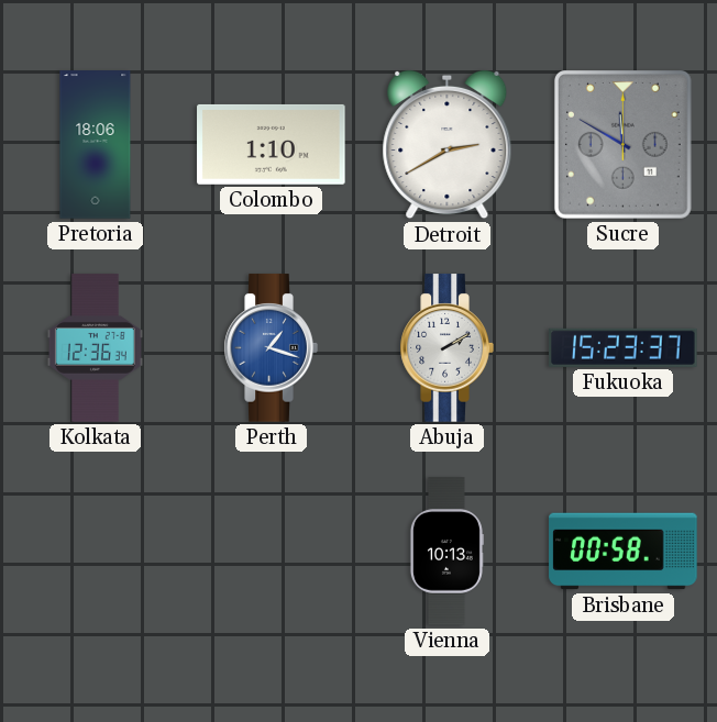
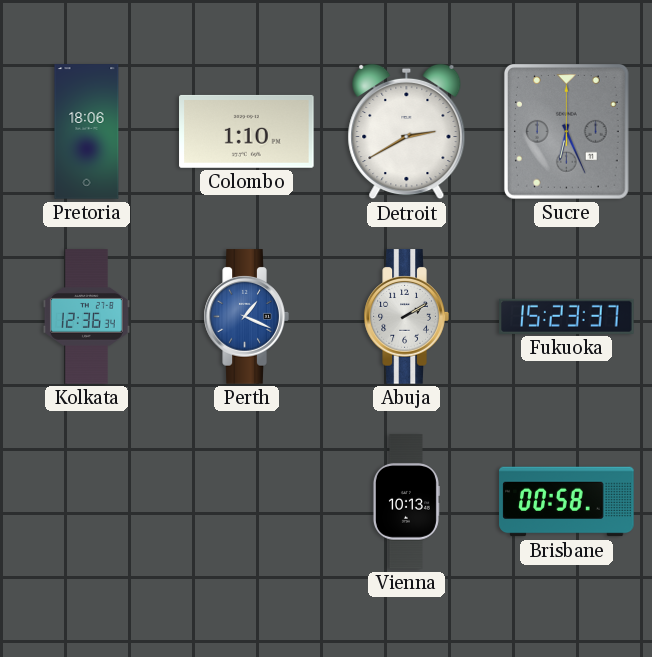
Sucre: 11:50 -> 6:26 (566, 132)
Perth: 1:18 -> 1:19 (246, 317)
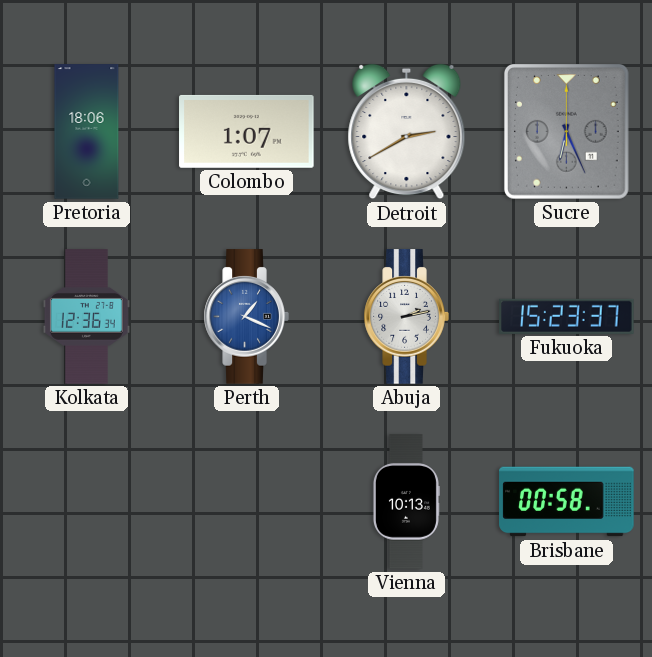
Colombo: 1:10 -> 1:07 (247, 131)
Abuja: 2:10 -> 2:13 (406, 317)
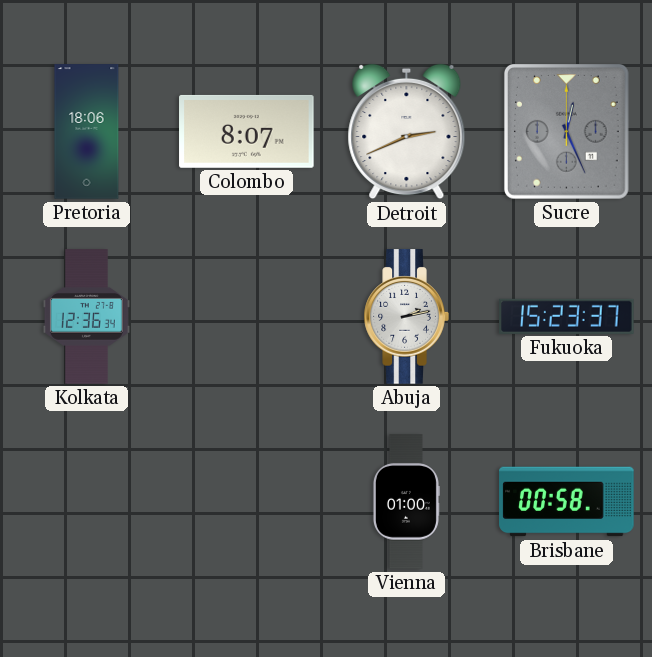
Colombo: 1:07 -> 8:07 (247, 131)
Detroit: 2:40 -> 2:41 (407, 132)
Sucre: 6:26 -> 12:26 (566, 132)
Perth: 1:19 -> none (246, 317)
Vienna: 10:13 -> 01:00 (406, 502)
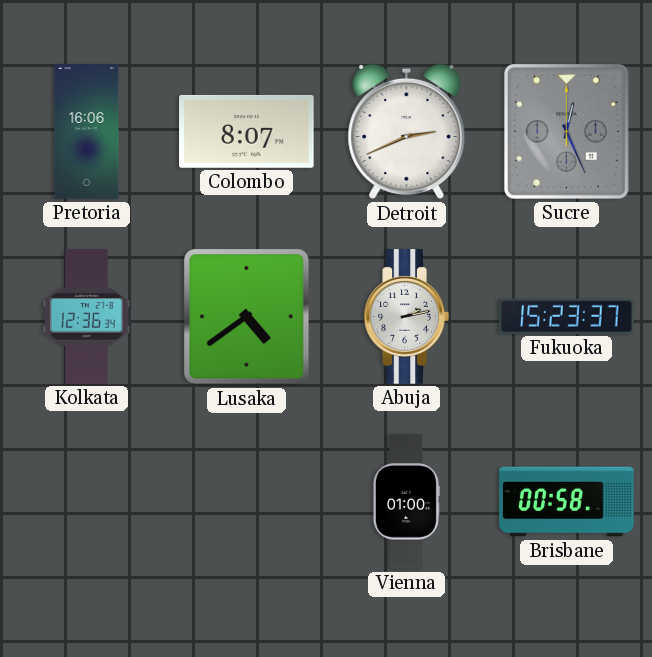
Pretoria: 18:06 -> 16:06 (87, 132)
Lusaka: none -> 4:39 (247, 317)
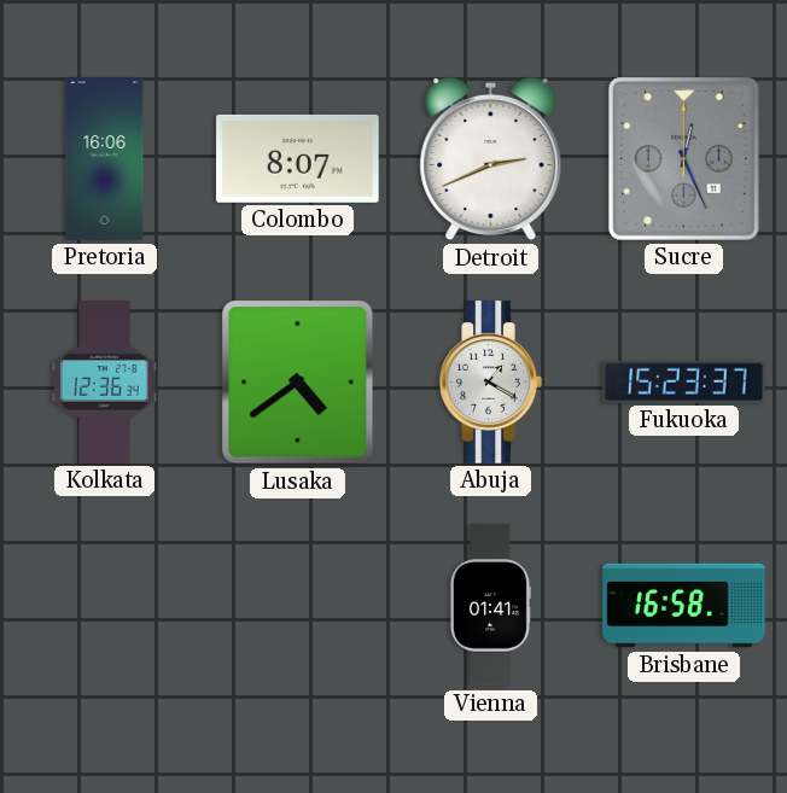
Abuja: 2:13 -> 1:20 (490, 383)
Vienna: 01:00 -> 01:41 (490, 606)
Brisbane: 00:58 -> 16:58 (684, 606)
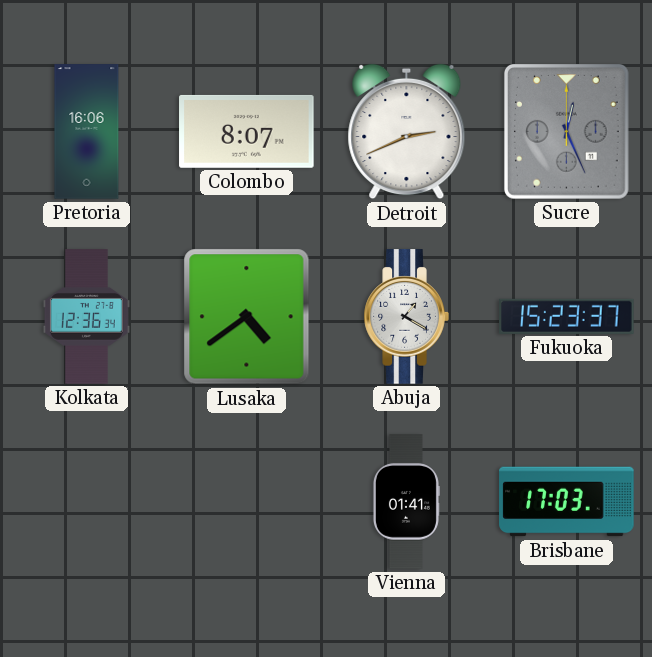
Brisbane: 16:58 -> 17:03 (567, 502)
